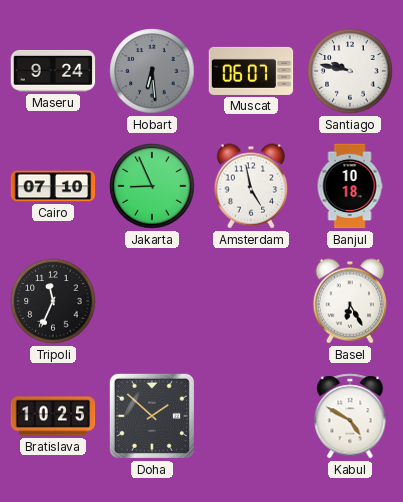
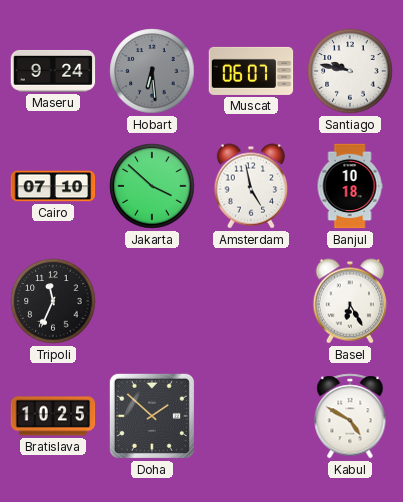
Jakarta: 8:56 -> 3:52 (152, 186)
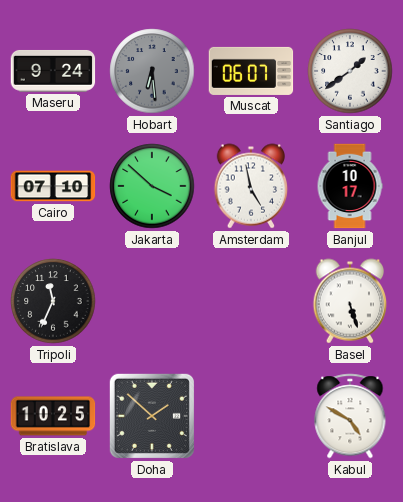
Santiago: 9:47 -> 1:39 (350, 71)
Banjul: 10:18 -> 10:17 (350, 186)
Basel: 6:25 -> 5:27 (350, 301)
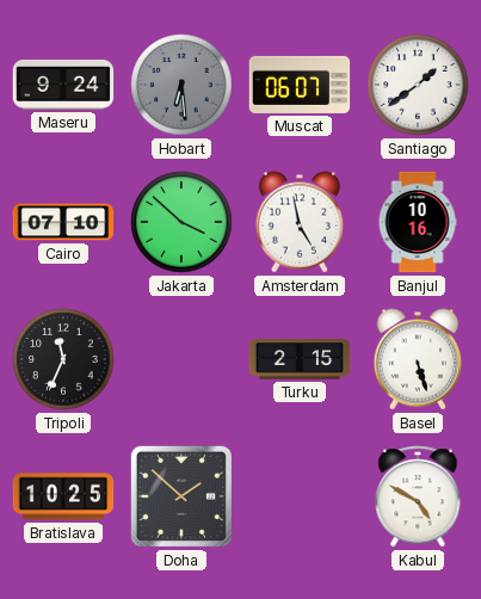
Banjul: 10:17 -> 10:16 (418, 222)
Turku: none -> 2:15 (300, 359)
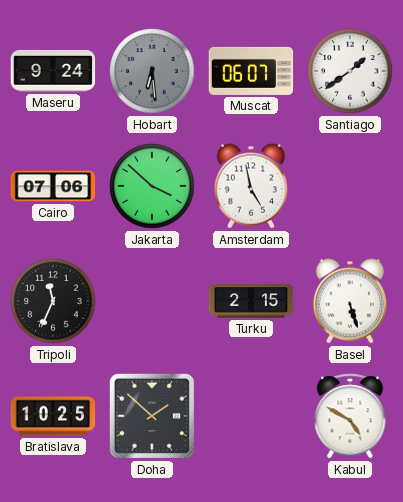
Cairo: 07:10 -> 07:06 (53, 186)
Banjul: 10:16 -> none (418, 222)
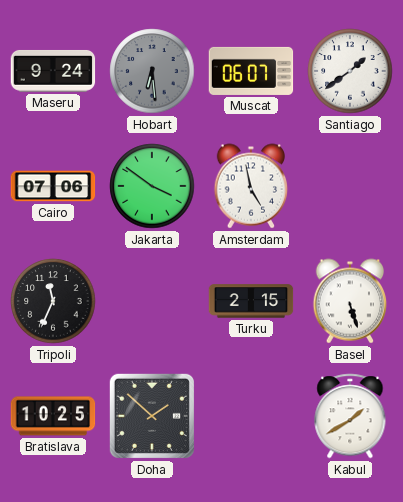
Jakarta: 3:52 -> 3:51 (152, 186)
Kabul: 4:50 -> 1:40 (350, 416)
